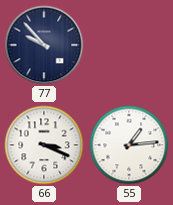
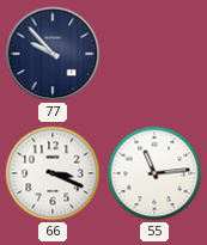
55: 1:14 -> 11:14 (154, 173)
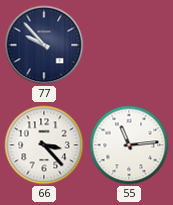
66: 3:19 -> 3:23 (44, 145)
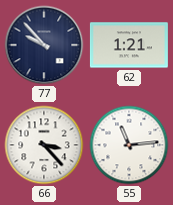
62: none -> 1:21 (129, 45)
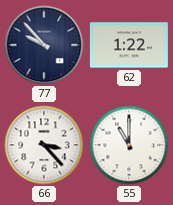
62: 1:21 -> 1:22 (129, 45)
55: 11:14 -> 11:00 (129, 145)
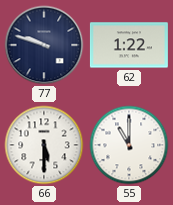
77: 9:53 -> 9:48 (44, 45)
66: 3:23 -> 5:30 (44, 145)
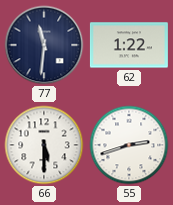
77: 9:48 -> 11:31 (44, 45)
55: 11:00 -> 2:42 (129, 145)
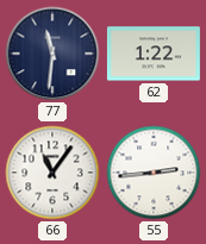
66: 5:30 -> 11:06 (52, 173)
55: 2:42 -> 2:44 (154, 173)
